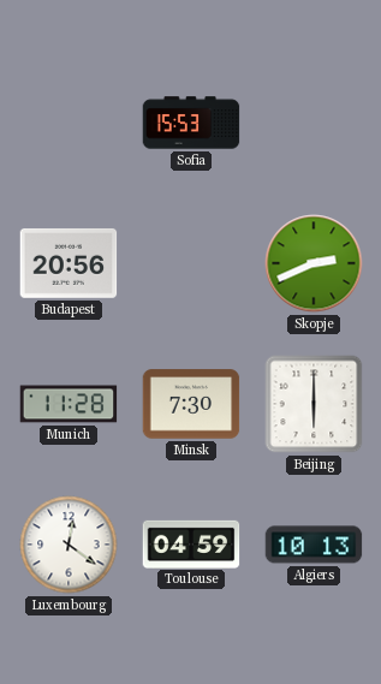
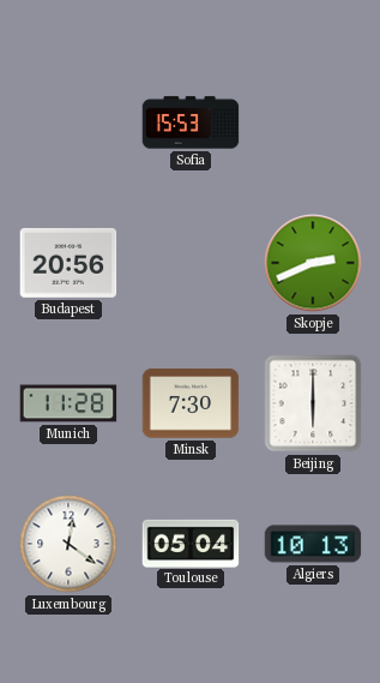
Toulouse: 04:59 -> 05:04 (191, 543)
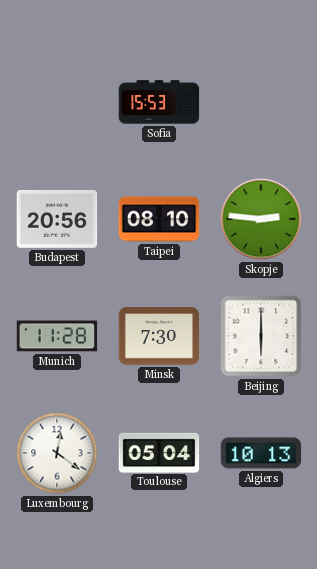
Taipei: none -> 08:10 (159, 219)
Skopje: 2:41 -> 2:46 (261, 219)
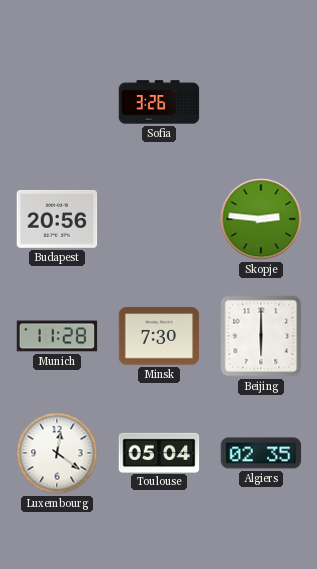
Sofia: 15:53 -> 3:26 (159, 102)
Taipei: 08:10 -> none (159, 219)
Algiers: 10:13 -> 02:35 (261, 453)
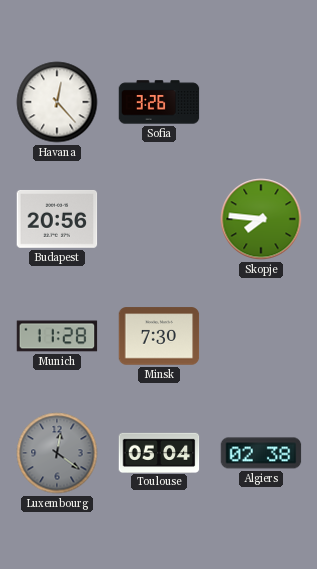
Havana: none -> 12:23 (57, 102)
Skopje: 2:46 -> 7:46 (261, 219)
Beijing: 6:00 -> none (261, 336)
Luxembourg dial: white -> grey (57, 453)
Algiers: 02:35 -> 02:38 (261, 453)
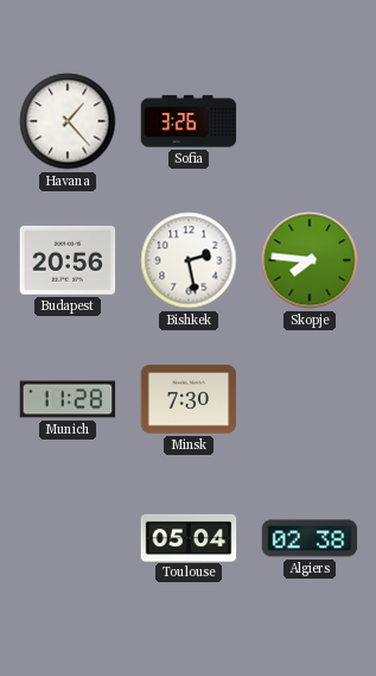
Havana: 12:23 -> 1:23 (68, 121)
Bishkek: none -> 2:28 (189, 260)
Luxembourg: 12:21 -> none (57, 453)
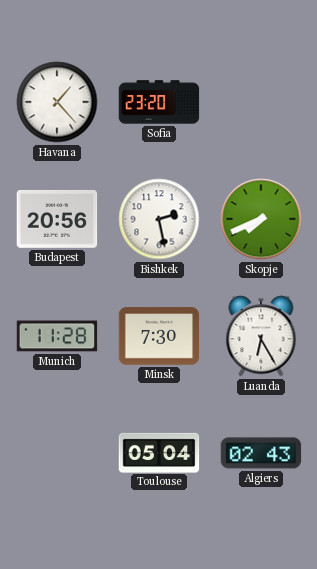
Sofia: 3:26 -> 23:20 (159, 102)
Skopje: 7:46 -> 7:41 (261, 219)
Luanda: none -> 6:25 (261, 336)
Algiers: 02:38 -> 02:43 (261, 453)
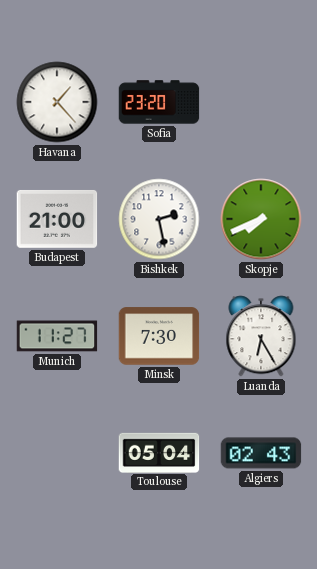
Budapest: 20:56 -> 21:00 (57, 219)
Munich: 11:28 -> 11:27 (57, 336)
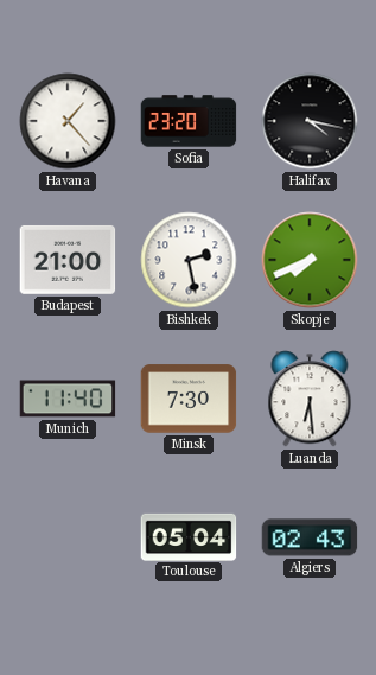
Halifax: none -> 4:17 (310, 121)
Munich: 11:27 -> 11:40 (68, 399)
Luanda: 6:25 -> 6:29 (310, 399)
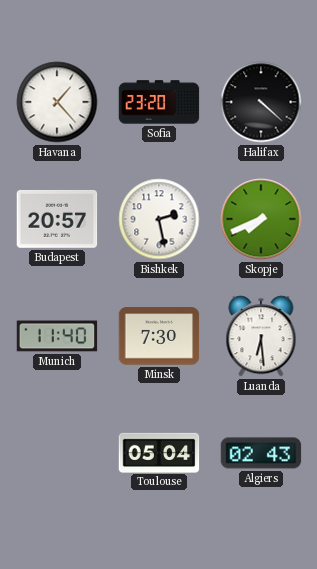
Halifax: 4:17 -> 4:22 (261, 102)
Budapest: 21:00 -> 20:57 (57, 219)
